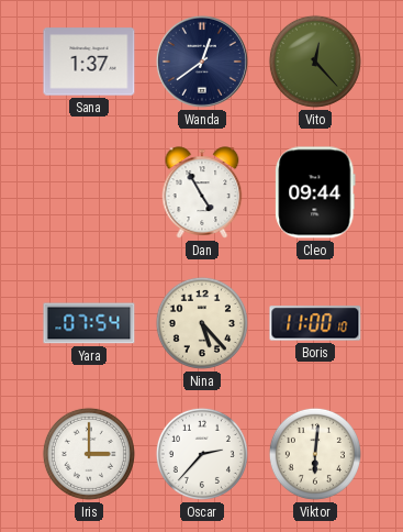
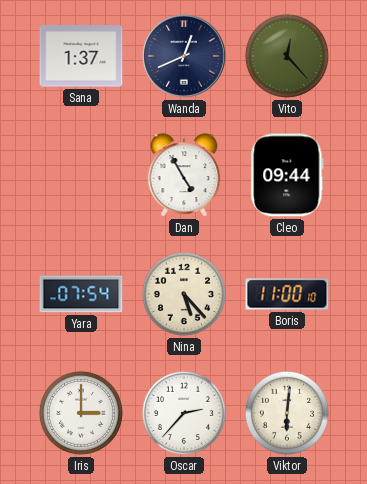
Wanda: 12:39 -> 12:41 (184, 56)
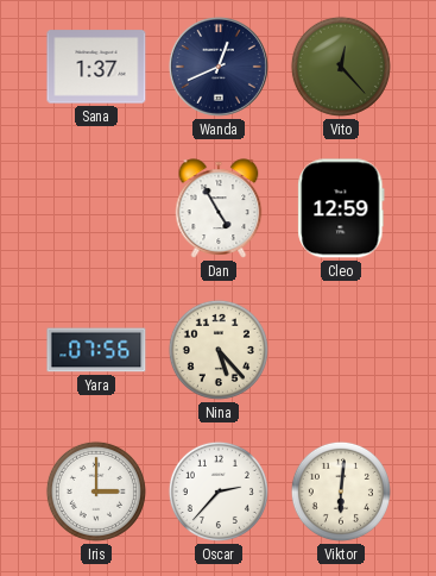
Cleo: 09:44 -> 12:59 (341, 208)
Yara: 07:54 -> 07:56 (96, 350)
Boris: 11:00 -> none (287, 294)
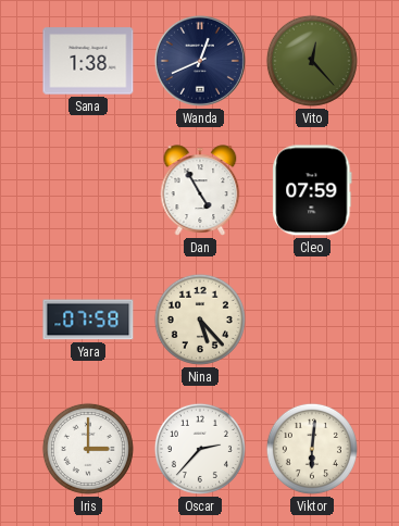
Sana: 1:37 -> 1:38 (88, 61)
Cleo: 12:59 -> 07:59 (312, 190)
Yara: 07:56 -> 07:58 (88, 320)
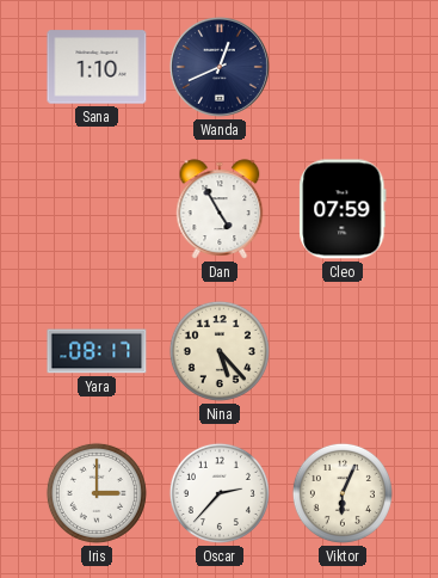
Sana: 1:38 -> 1:10 (97, 67)
Vito: 12:23 -> none (312, 61)
Yara: 07:58 -> 08:17 (97, 351)
Viktor: 6:01 -> 6:04 (343, 493)
